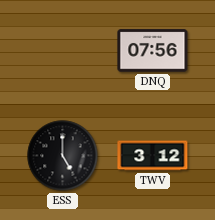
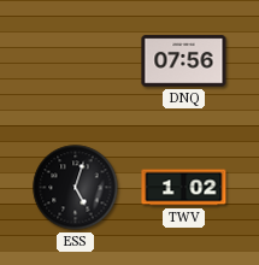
ESS: 5:00 -> 5:03 (76, 188)
TWV: 3:12 -> 1:02 (184, 188)
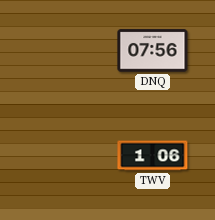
ESS: 5:03 -> none (76, 188)
TWV: 1:02 -> 1:06 (153, 156)
